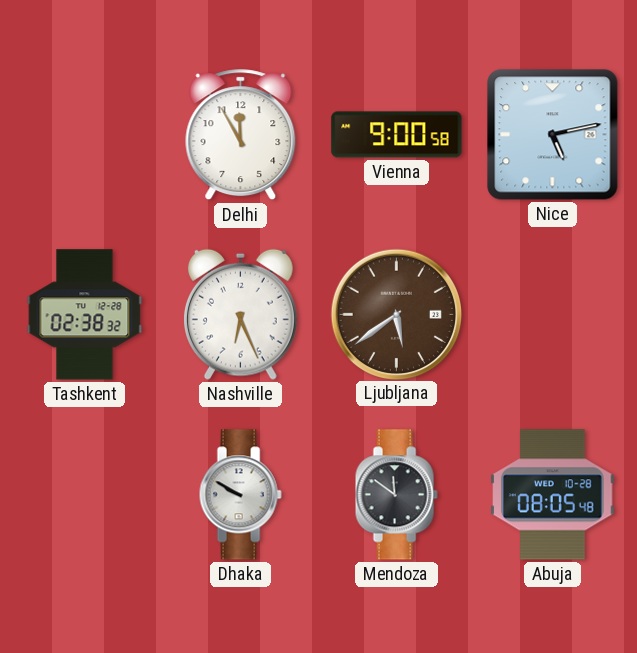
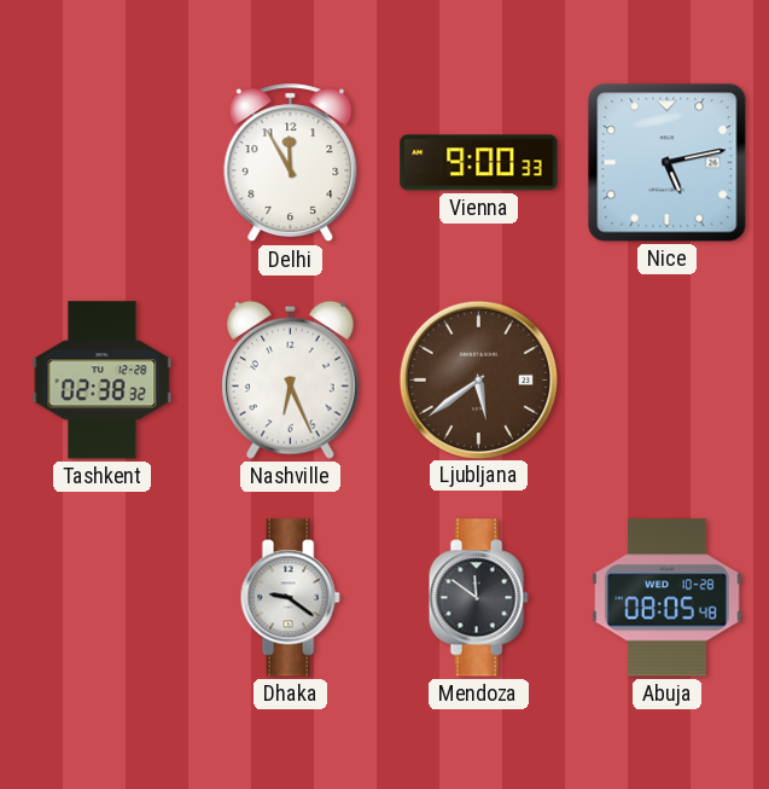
Vienna: 9:00:58 -> 9:00:33 (479, 163)
Dhaka: 9:50 -> 9:21 (290, 598)
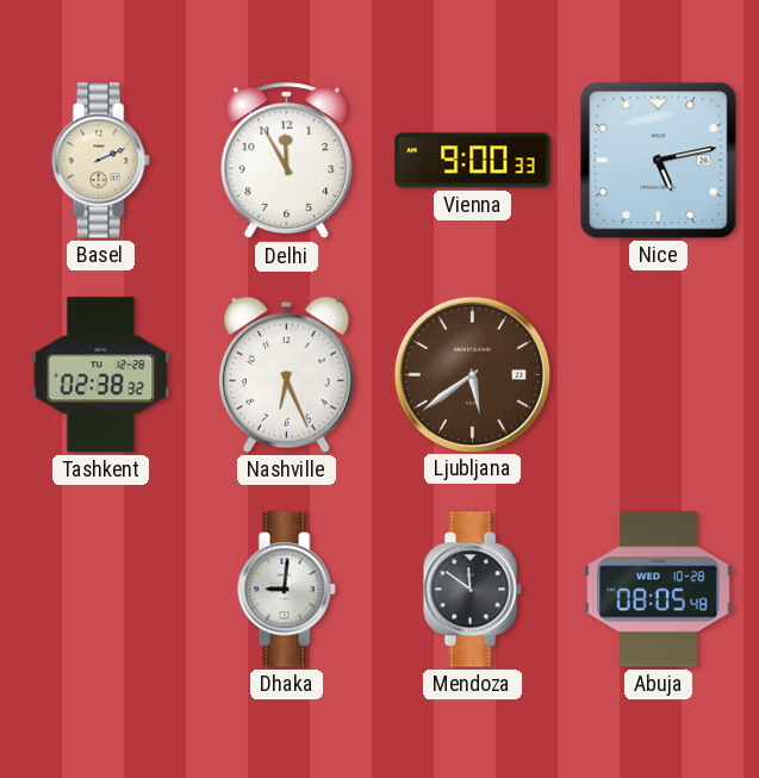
Basel: none -> 2:11 (100, 161)
Dhaka: 9:21 -> 9:01 (286, 590)
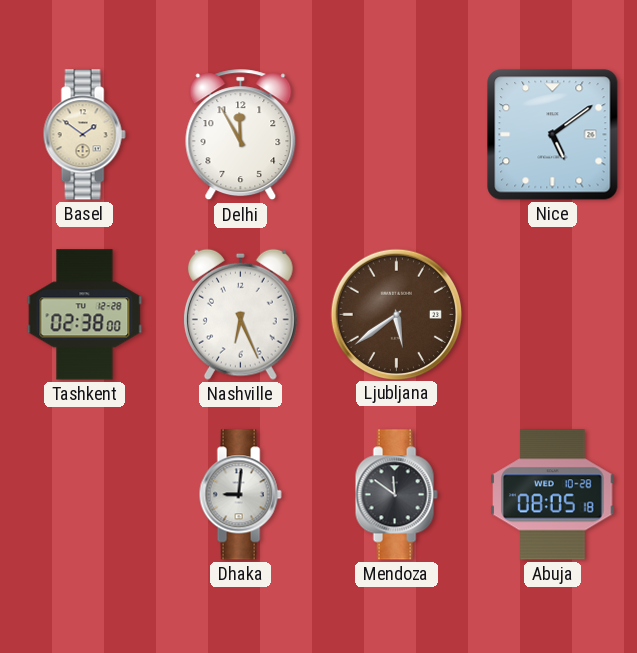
Basel: 2:11 -> 1:51 (84, 135)
Vienna: 9:00 -> none (473, 161)
Nice: 5:13 -> 5:09 (553, 135)
Tashkent: 02:38:32 -> 02:38:00 (85, 315)
Abuja: 08:05:48 -> 08:05:18 (553, 495)
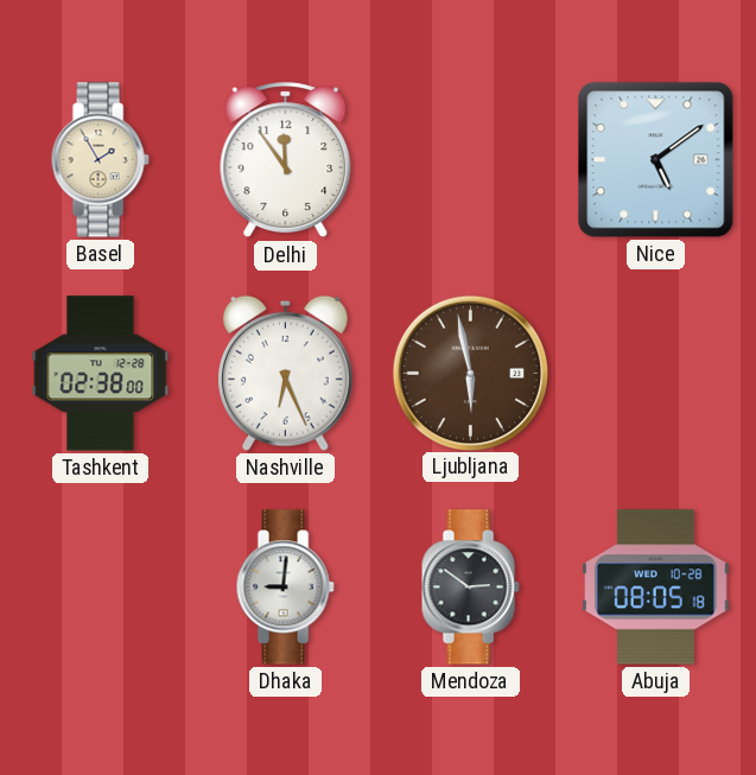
Basel: 1:51 -> 1:55 (100, 160)
Delhi: 11:55 -> 11:54 (286, 160)
Ljubljana: 5:39 -> 5:58 (470, 373)
Mendoza: 11:51 -> 2:51 (470, 587)
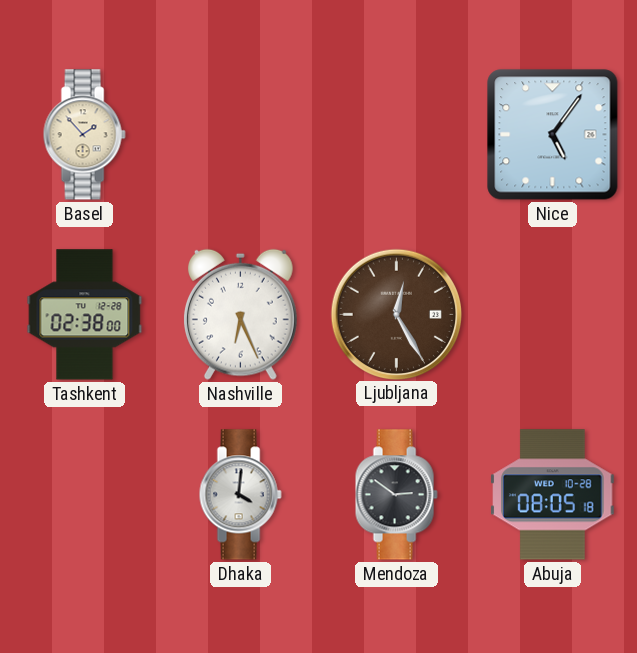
Basel: 1:55 -> 1:53 (84, 135)
Delhi: 11:54 -> none (286, 160)
Nice: 5:09 -> 5:06 (553, 135)
Ljubljana: 5:58 -> 12:25 (396, 314)
Dhaka: 9:01 -> 4:01 (240, 495)
